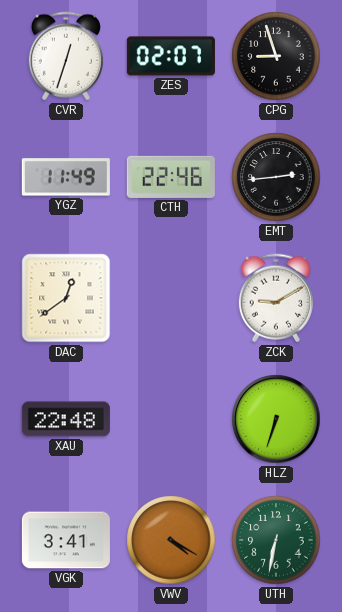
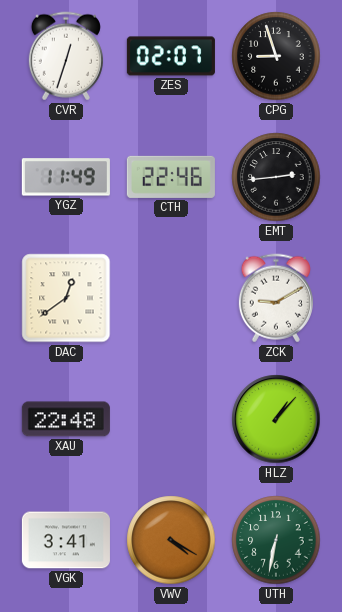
HLZ: 6:33 -> 1:07 (276, 419)
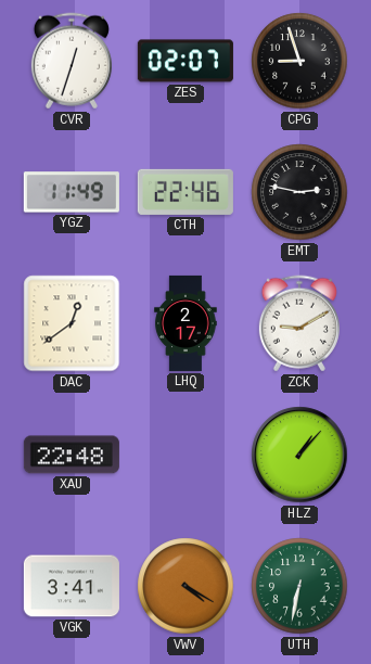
EMT: 2:44 -> 2:47 (299, 192)
LHQ: none -> 2:17 (185, 323)
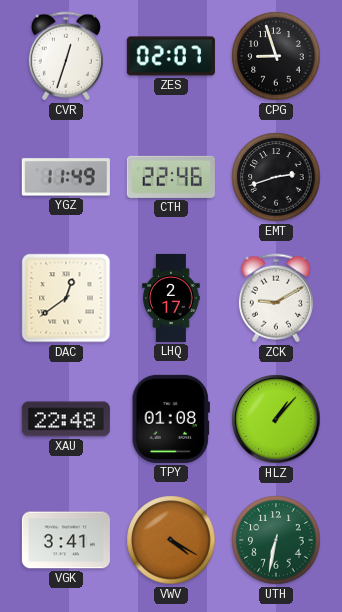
EMT: 2:47 -> 2:42 (276, 177)
TPY: none -> 01:08 (171, 419)
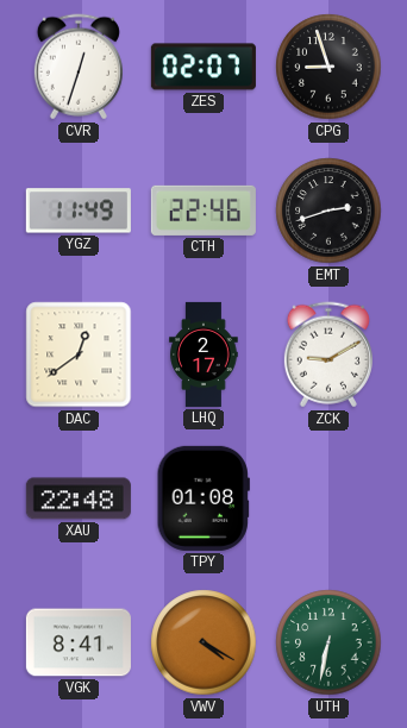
HLZ: 1:07 -> none (276, 419)
VGK: 3:41 -> 8:41 (79, 642)
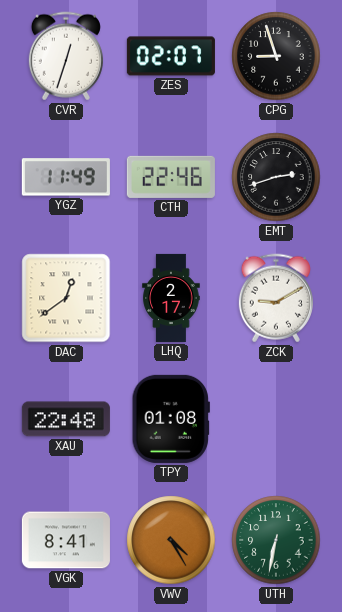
VWV: 4:20 -> 4:25 (171, 540)
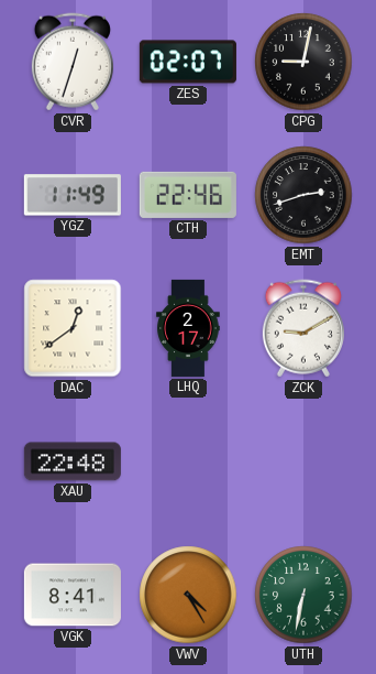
CPG: 8:57 -> 9:02 (303, 62)
TPY: 01:08 -> none (171, 419)
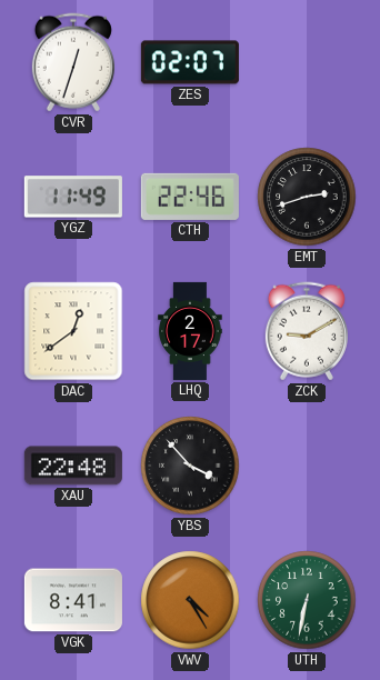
CPG: 9:02 -> none (303, 62)
YBS: none -> 3:53 (190, 466)
